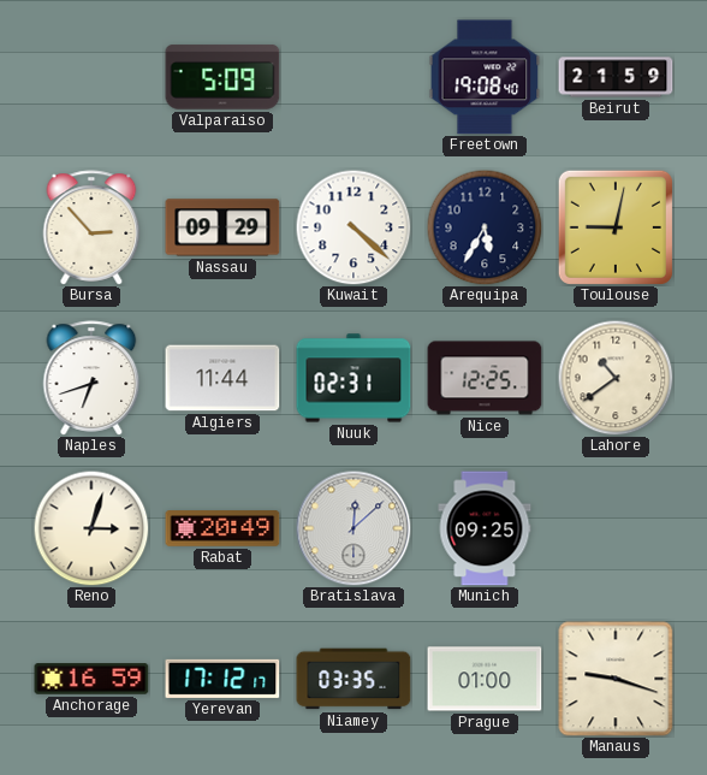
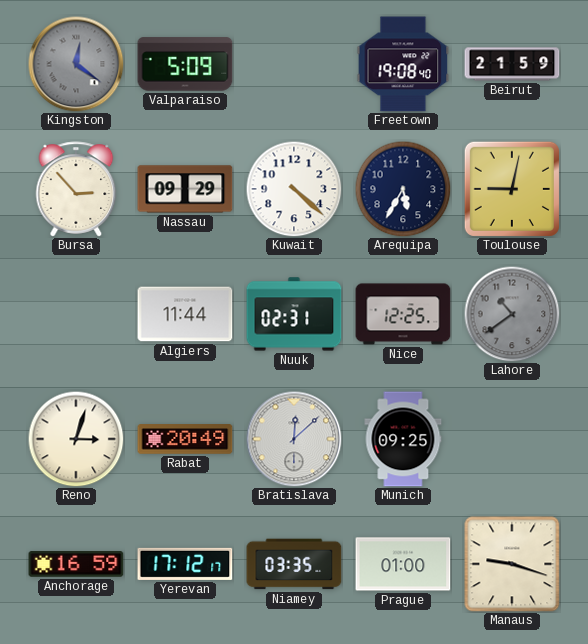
Kingston: none -> 12:21 (76, 64)
Naples: 6:42 -> none (91, 378)
Lahore dial: cream -> grey (512, 314)
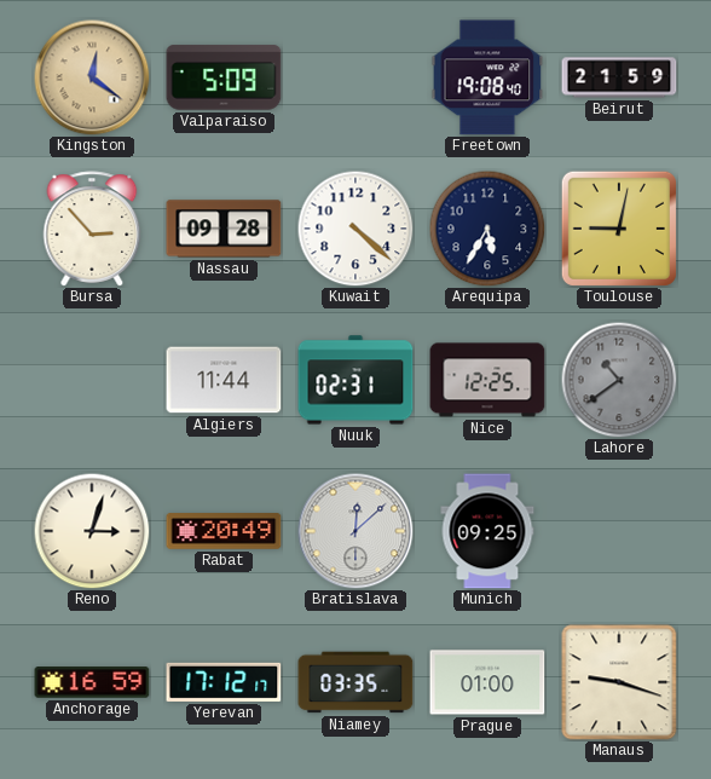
Kingston dial: grey -> champagne (92, 77)
Nassau: 09:29 -> 09:28 (224, 229)
